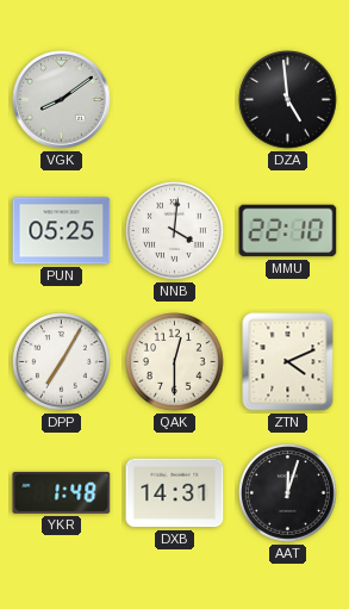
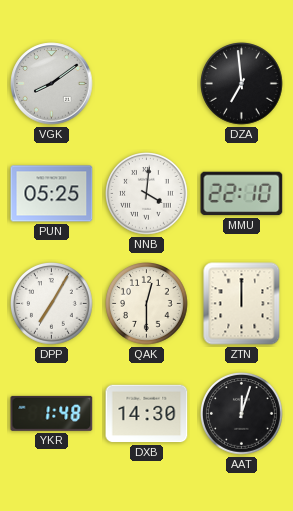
DZA: 4:59 -> 6:59 (242, 84)
ZTN: 4:11 -> 12:00 (242, 304)
DXB: 14:31 -> 14:30 (147, 414)
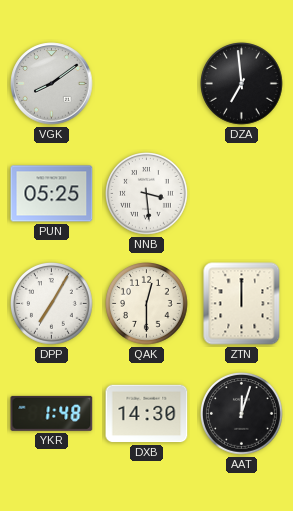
NNB: 4:01 -> 3:29 (147, 194)
MMU: 22:10 -> none (242, 194)
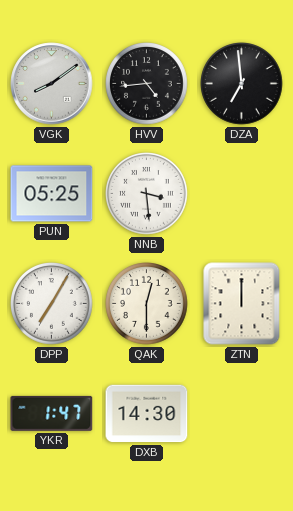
HVV: none -> 4:44 (147, 84)
YKR: 1:48 -> 1:47 (52, 413)
AAT: 12:03 -> none (242, 414)
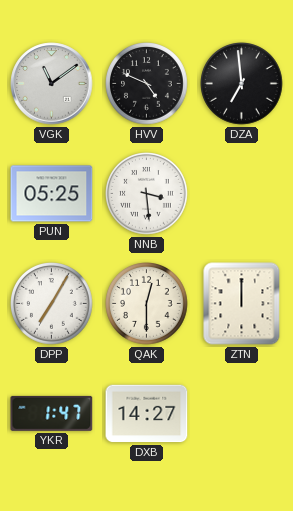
VGK: 8:09 -> 11:09 (52, 84)
HVV: 4:44 -> 4:49 (147, 84)
DXB: 14:30 -> 14:27 (147, 414)
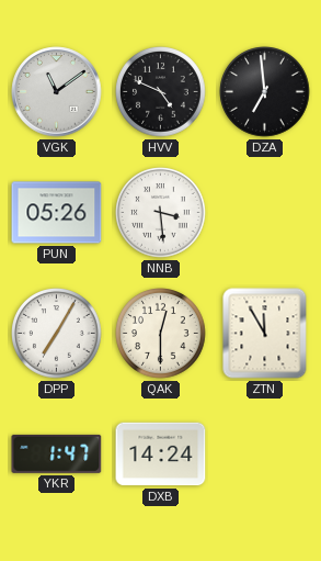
PUN: 05:25 -> 05:26 (57, 213)
ZTN: 12:00 -> 11:55 (265, 334)
DXB: 14:27 -> 14:24 (161, 455)
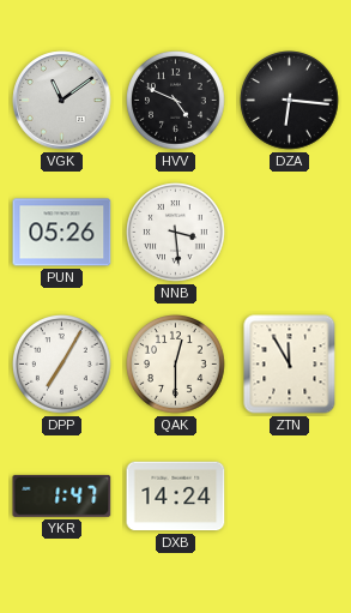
DZA: 6:59 -> 6:16 (290, 101)
